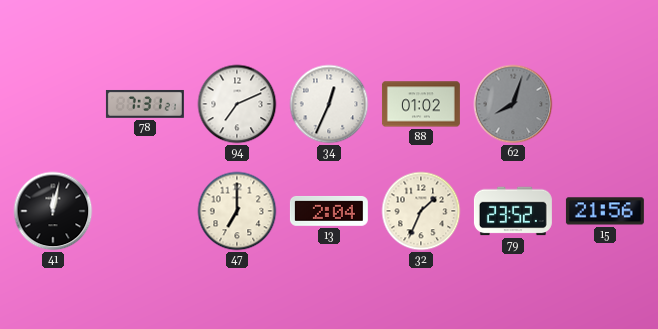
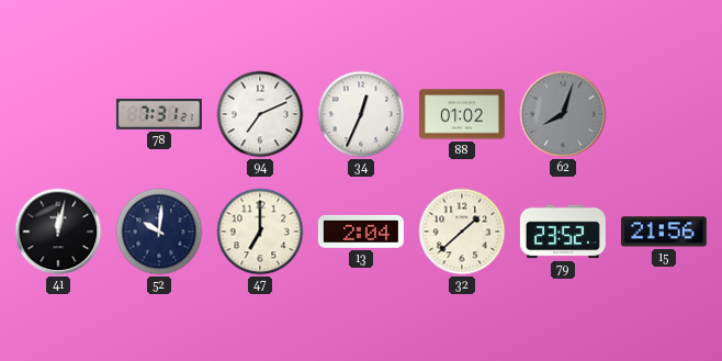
52: none -> 10:01 (159, 232)
32: 1:34 -> 1:38 (462, 232)
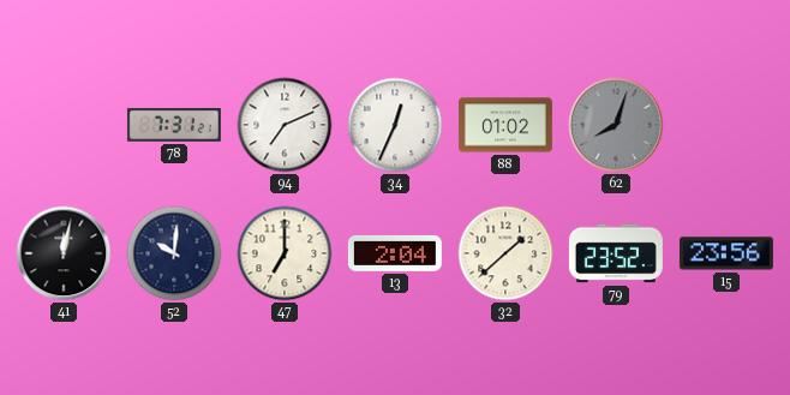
15: 21:56 -> 23:56 (726, 253)
